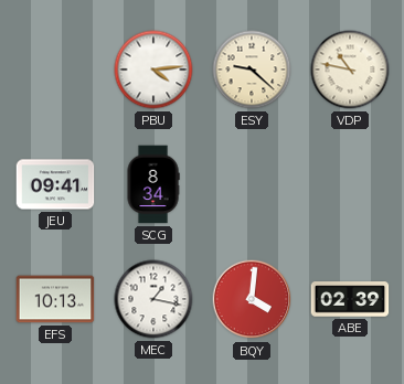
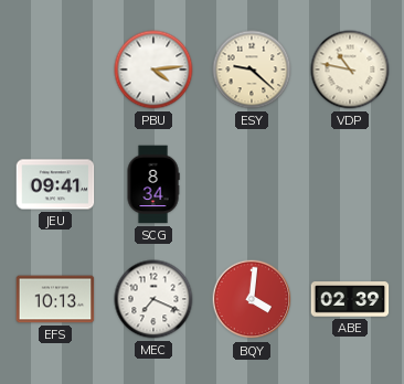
MEC: 1:17 -> 7:19 (153, 299)
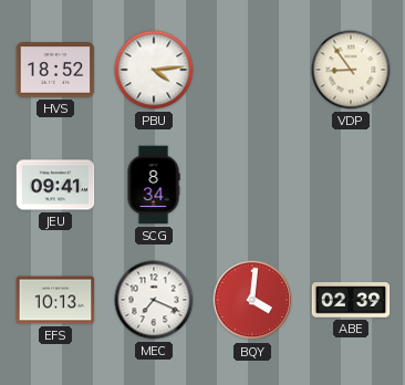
HVS: none -> 18:52 (55, 70)
ESY: 9:22 -> none (252, 70)
VDP: 10:47 -> 8:54 (351, 70)
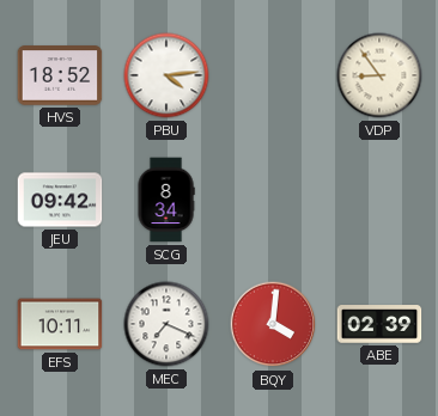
JEU: 09:41 -> 09:42 (60, 200)
EFS: 10:13 -> 10:11 (60, 324)
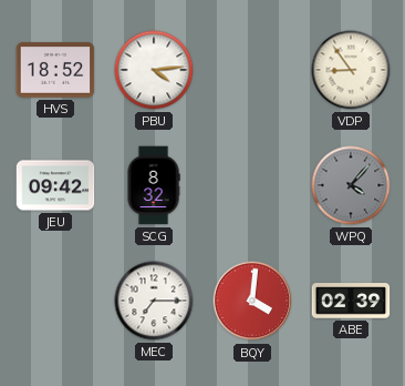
SCG: 8:34 -> 8:32 (154, 185)
WPQ: none -> 4:07 (351, 185)
EFS: 10:11 -> none (60, 324)
MEC: 7:19 -> 7:15 (154, 301)
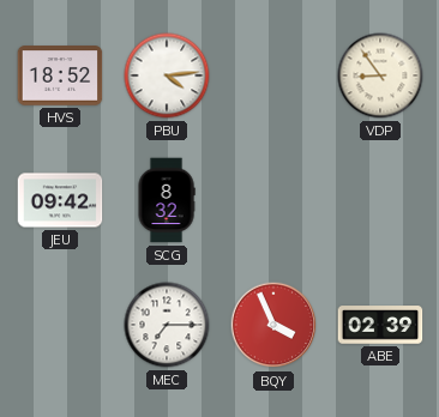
WPQ: 4:07 -> none (351, 185)
BQY: 4:01 -> 3:56 (273, 325)
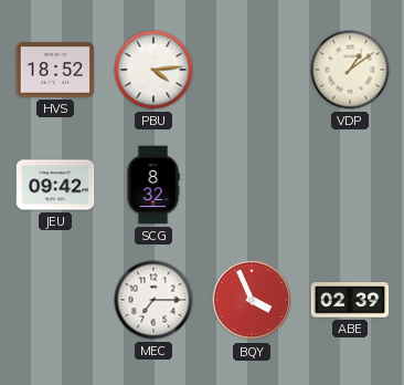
VDP: 8:54 -> 1:09 (350, 70)
